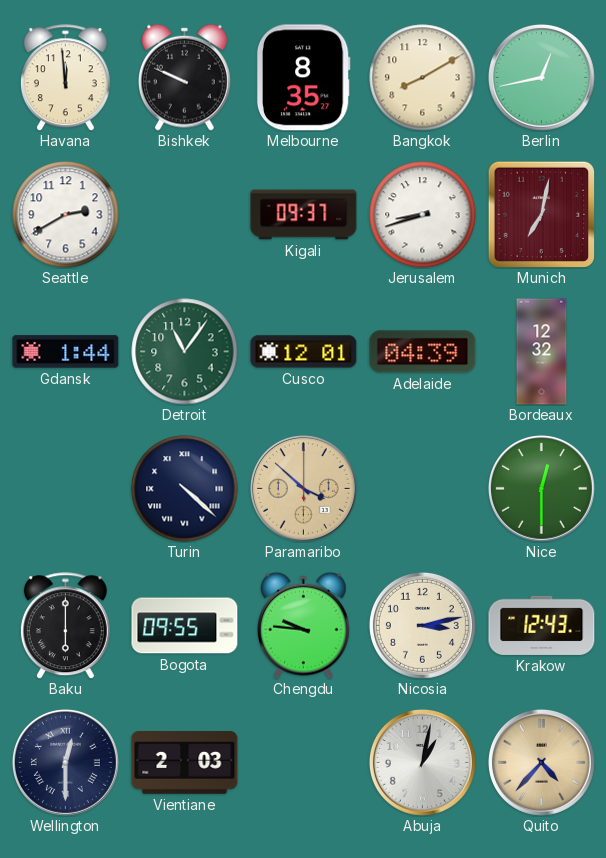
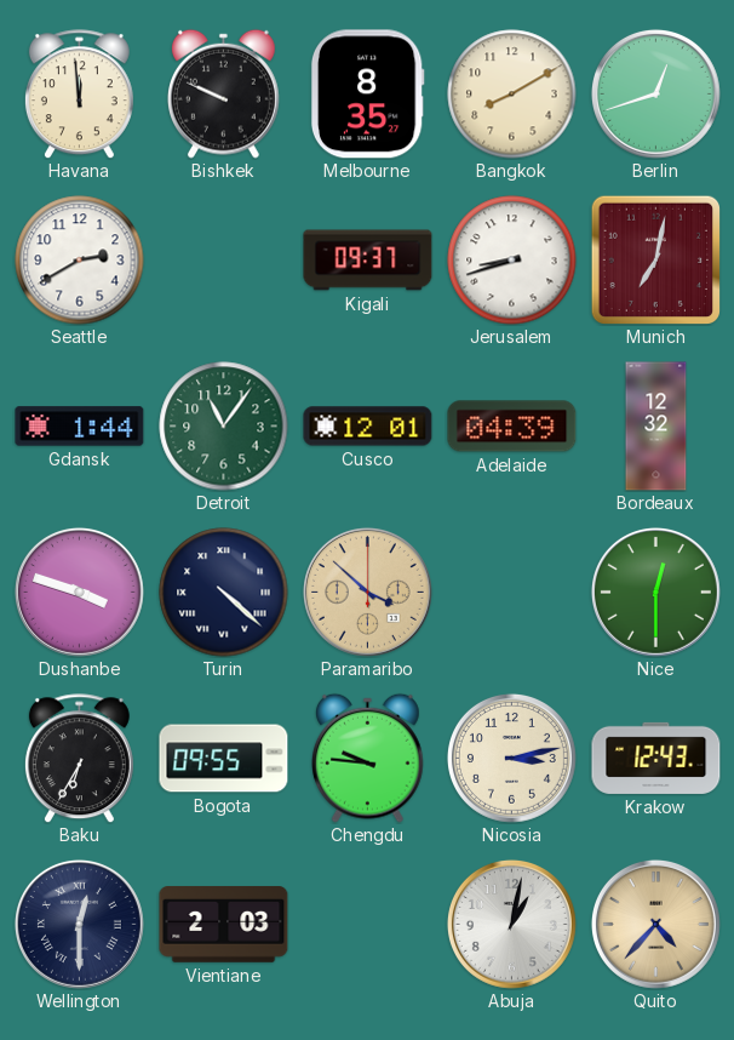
Berlin: 12:43 -> 12:42 (655, 93)
Dushanbe: none -> 3:48 (79, 592)
Baku: 6:00 -> 6:35 (79, 759)
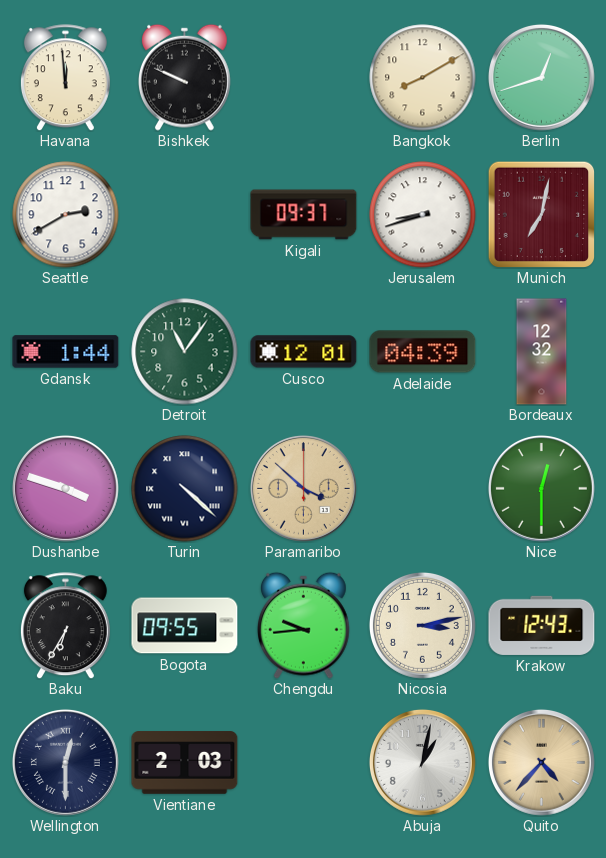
Melbourne: 8:35 -> none (367, 95)
Chengdu: 9:46 -> 9:44 (304, 625)
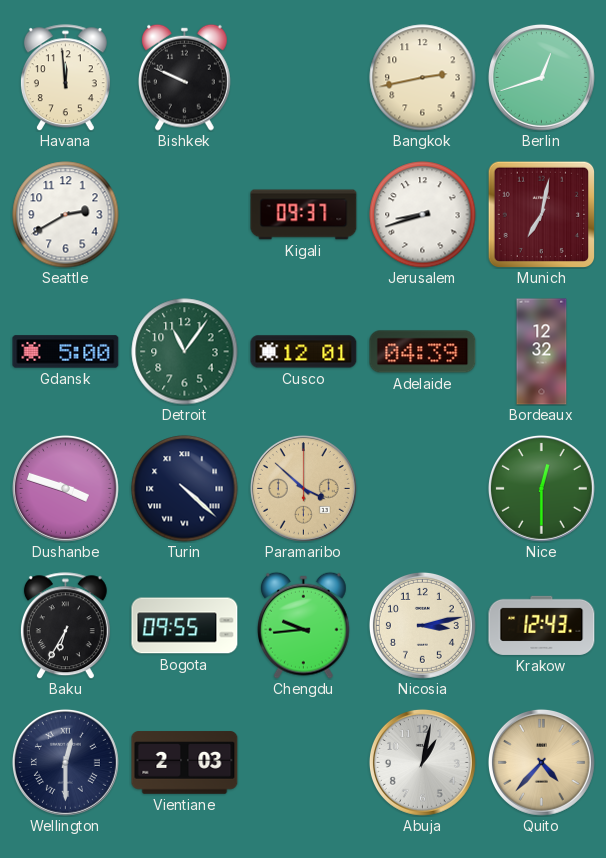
Bangkok: 8:10 -> 2:43 (423, 78)
Gdansk: 1:44 -> 5:00 (66, 352)
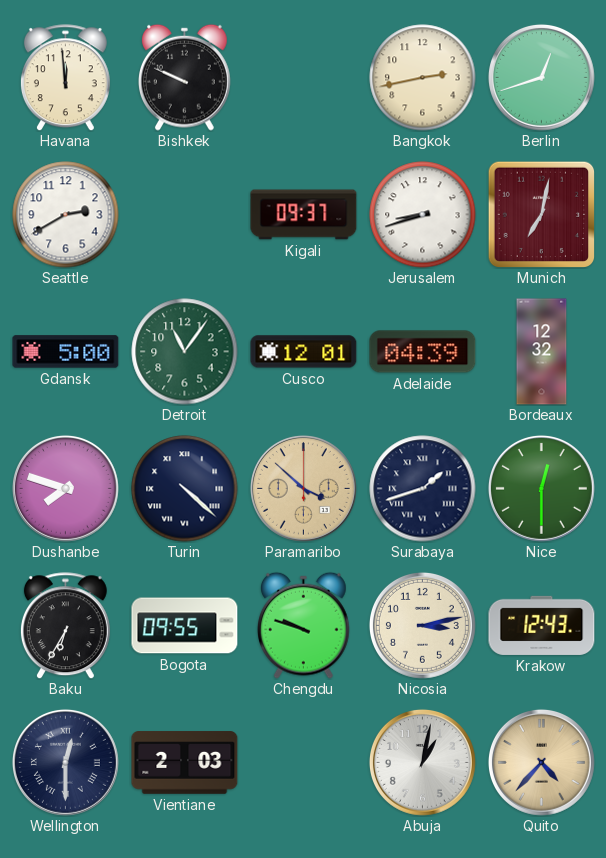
Dushanbe: 3:48 -> 7:48 (65, 488)
Surabaya: none -> 1:42 (423, 489)
Chengdu: 9:44 -> 9:48 (304, 625)
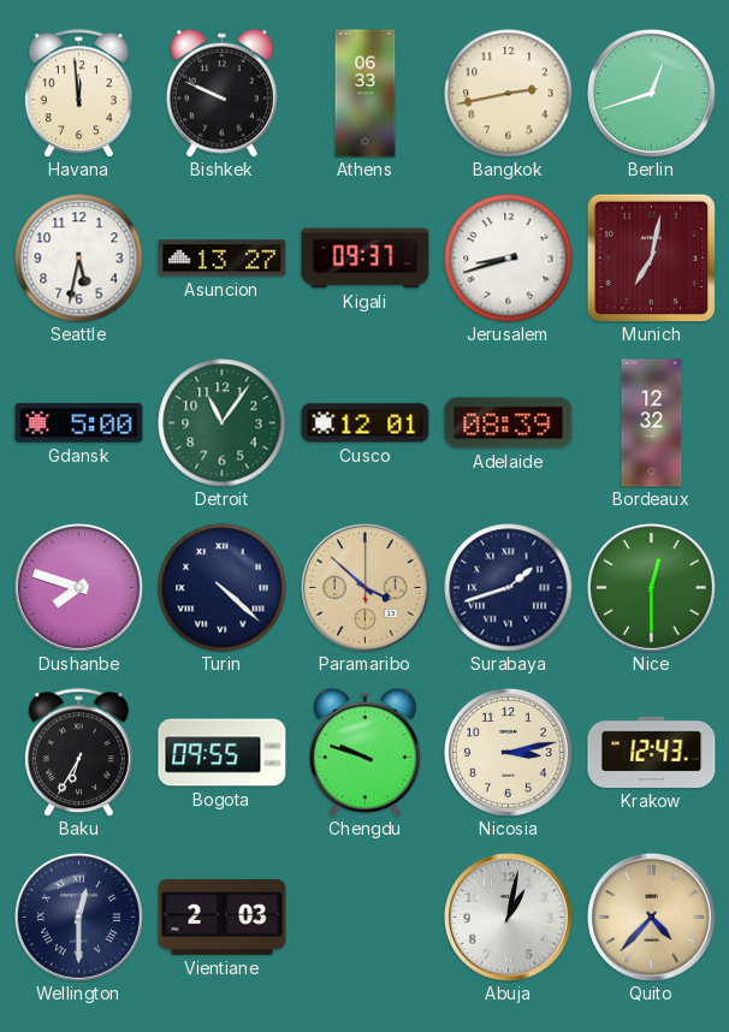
Athens: none -> 06:33 (366, 94)
Seattle: 2:40 -> 5:32 (79, 259)
Asuncion: none -> 13:27 (223, 259)
Adelaide: 04:39 -> 08:39 (509, 423)
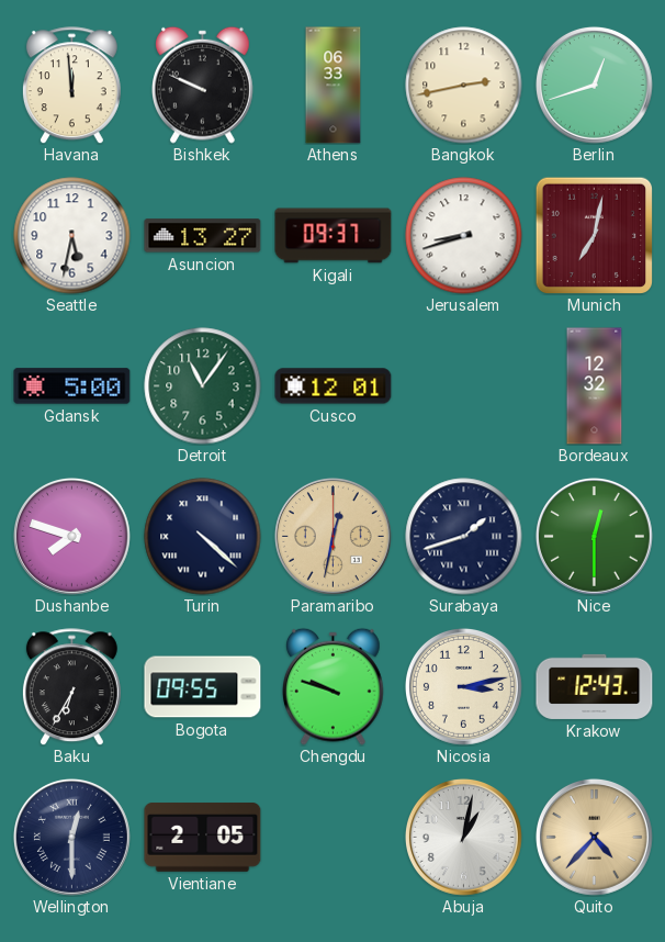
Adelaide: 08:39 -> none (509, 423)
Paramaribo: 3:52 -> 12:32 (332, 536)
Vientiane: 2:03 -> 2:05 (203, 838)
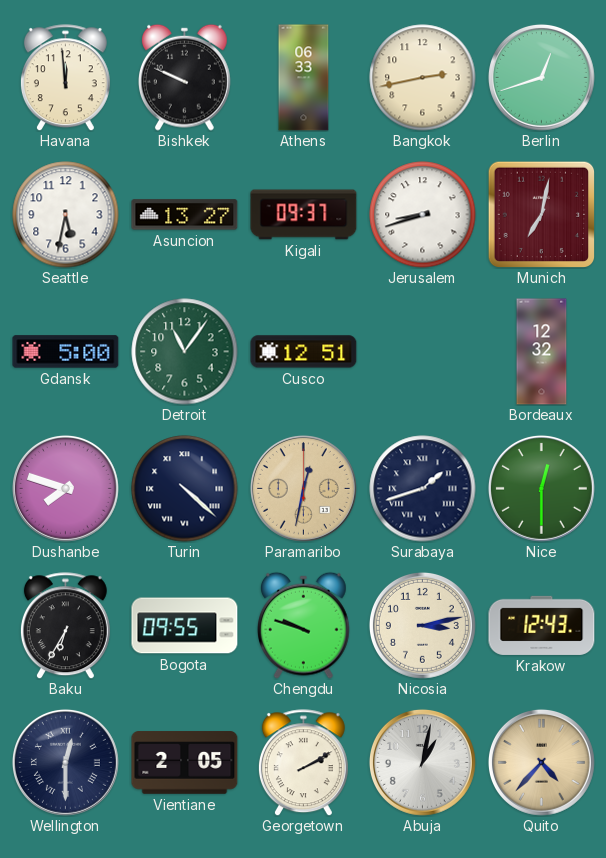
Cusco: 12:01 -> 12:51 (304, 352)
Georgetown: none -> 2:10 (303, 763)
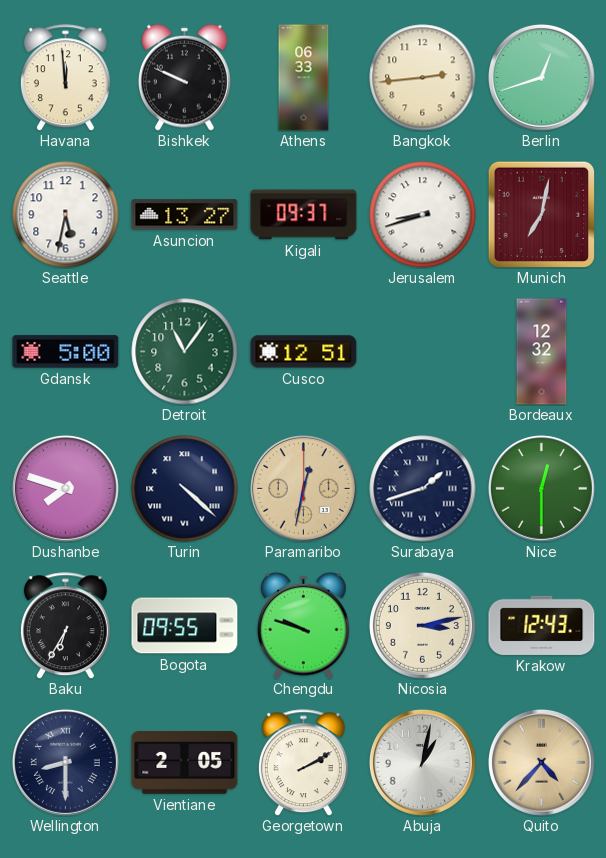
Bangkok: 2:43 -> 2:44 (423, 78)
Wellington: 12:30 -> 8:30 (65, 762)
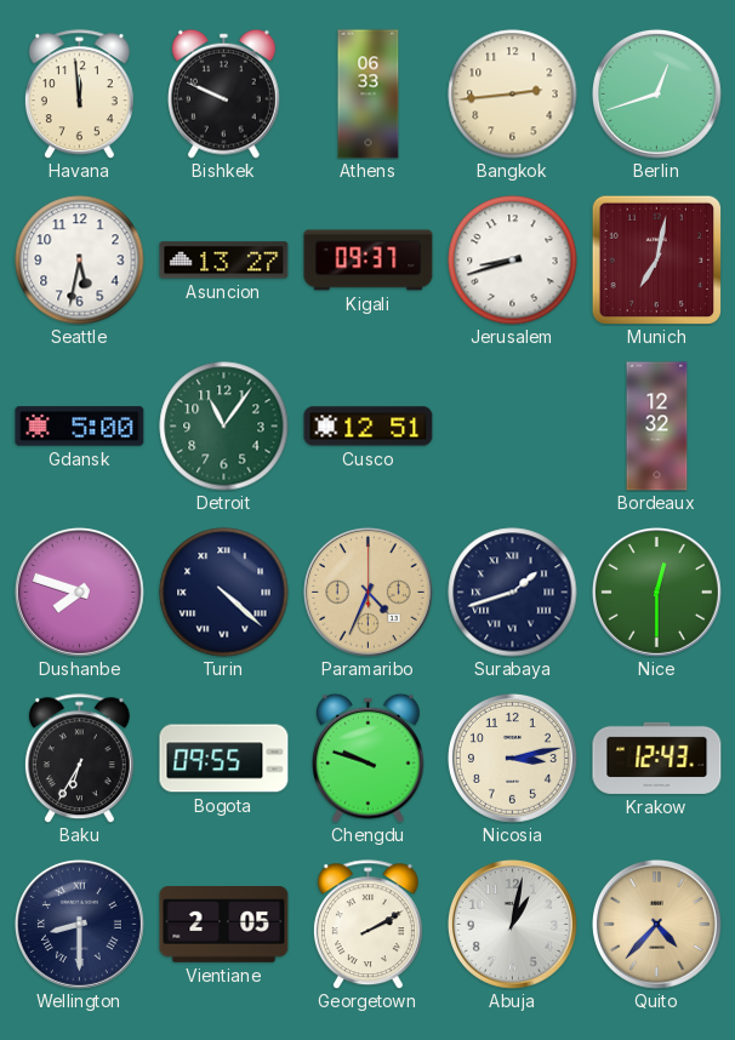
Paramaribo: 12:32 -> 4:34 (367, 592)
